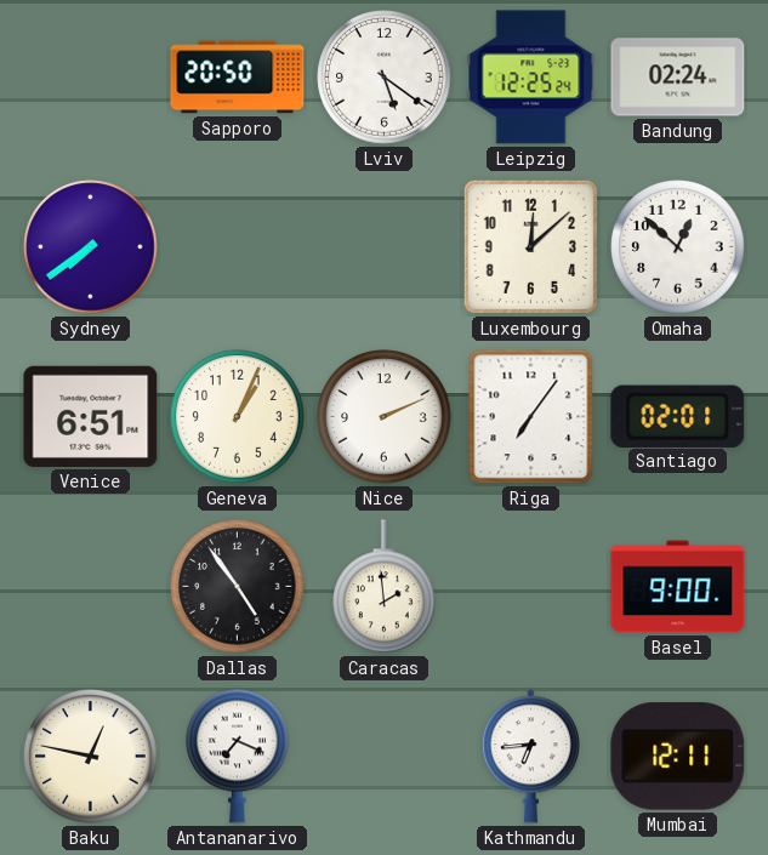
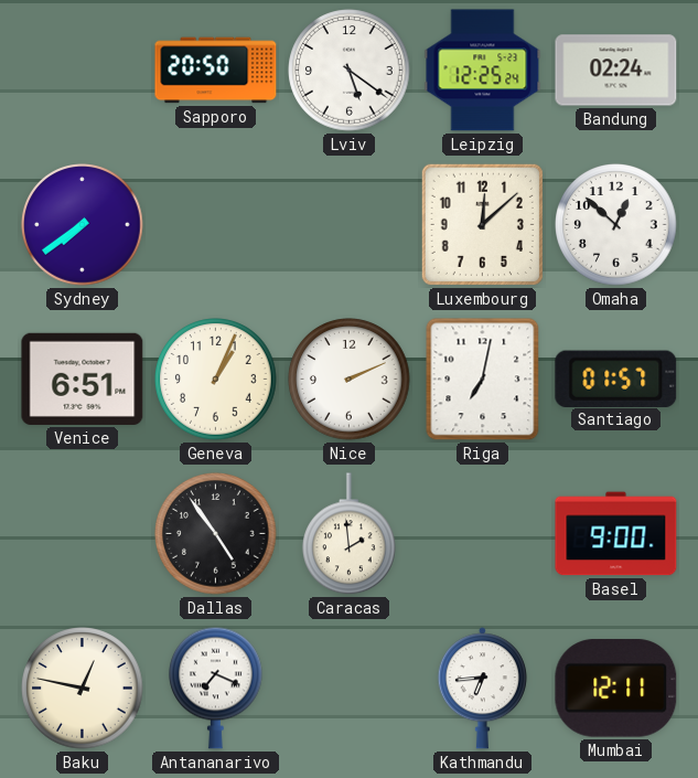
Riga: 7:06 -> 7:02 (483, 380)
Santiago: 02:01 -> 01:57 (616, 379)
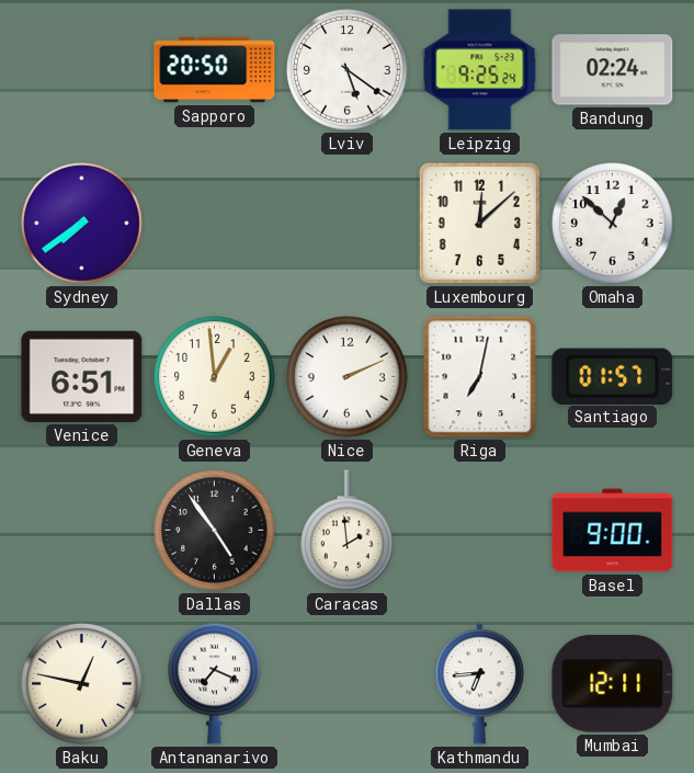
Leipzig: 12:25 -> 9:25 (480, 70)
Geneva: 1:04 -> 12:59 (215, 377)
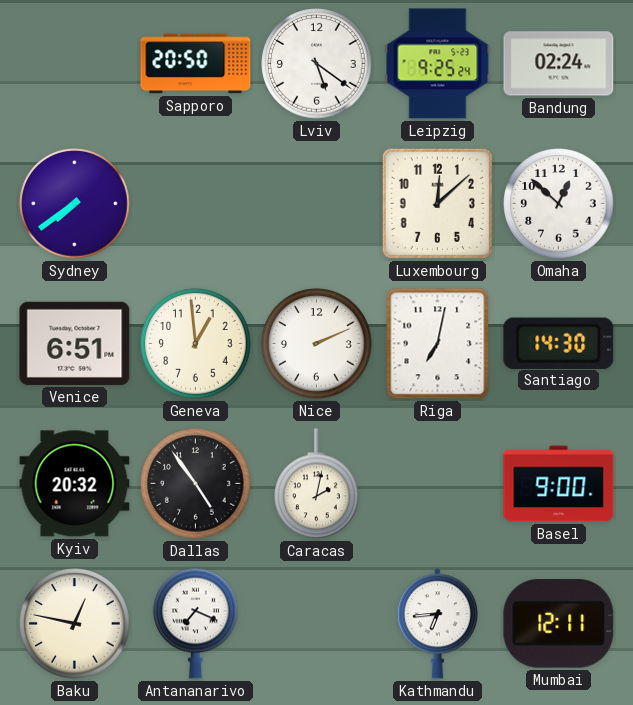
Santiago: 01:57 -> 14:30 (559, 343)
Kyiv: none -> 20:32 (75, 484)
Caracas: 1:59 -> 2:02 (317, 484)
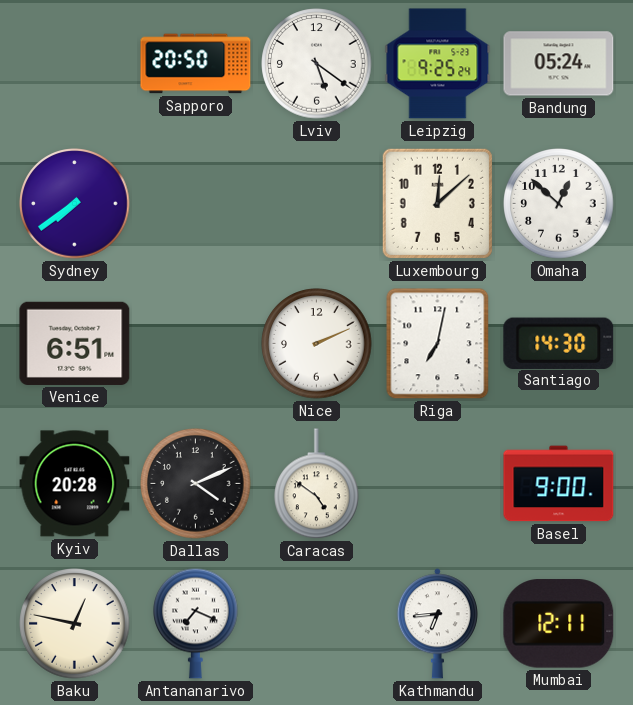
Bandung: 02:24 -> 05:24 (559, 64)
Geneva: 12:59 -> none (196, 344)
Kyiv: 20:32 -> 20:28 (75, 484)
Dallas: 4:54 -> 4:11 (196, 484)
Caracas: 2:02 -> 4:51 (317, 484)
